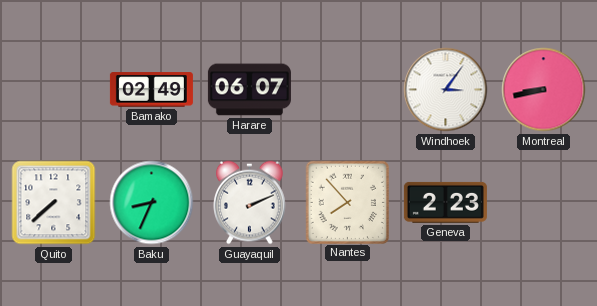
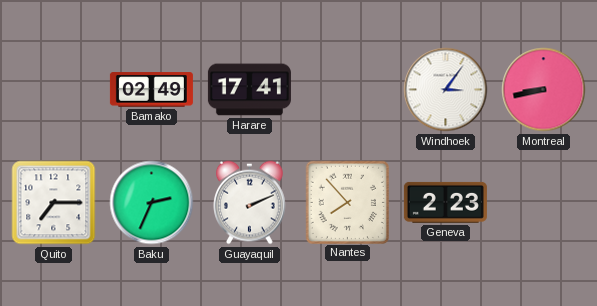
Harare: 06:07 -> 17:41 (249, 90)
Quito: 7:38 -> 7:15 (54, 203)
Baku: 8:34 -> 2:34 (152, 203)
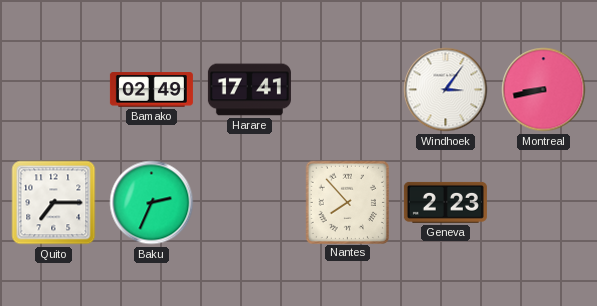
Guayaquil: 2:11 -> none (250, 203)
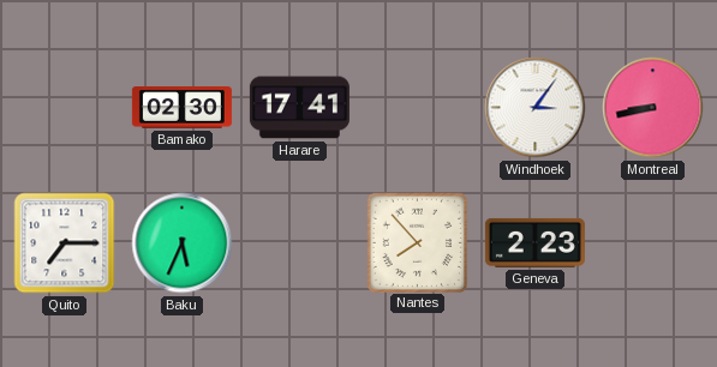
Bamako: 02:49 -> 02:30 (181, 108)
Baku: 2:34 -> 5:34 (183, 243)
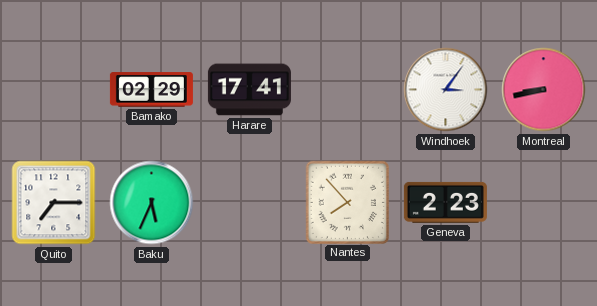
Bamako: 02:30 -> 02:29 (151, 90)
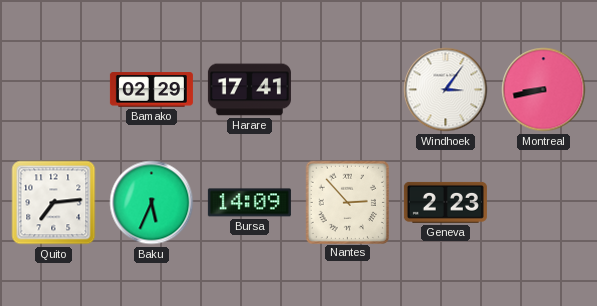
Quito: 7:15 -> 7:14 (54, 203)
Bursa: none -> 14:09 (249, 203)
Nantes: 7:53 -> 2:53 (347, 202)
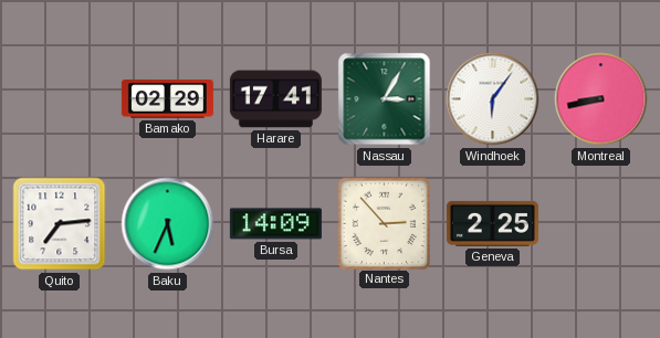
Nassau: none -> 3:05 (385, 99)
Windhoek: 3:06 -> 6:06 (493, 99)
Geneva: 2:23 -> 2:25 (492, 223)
